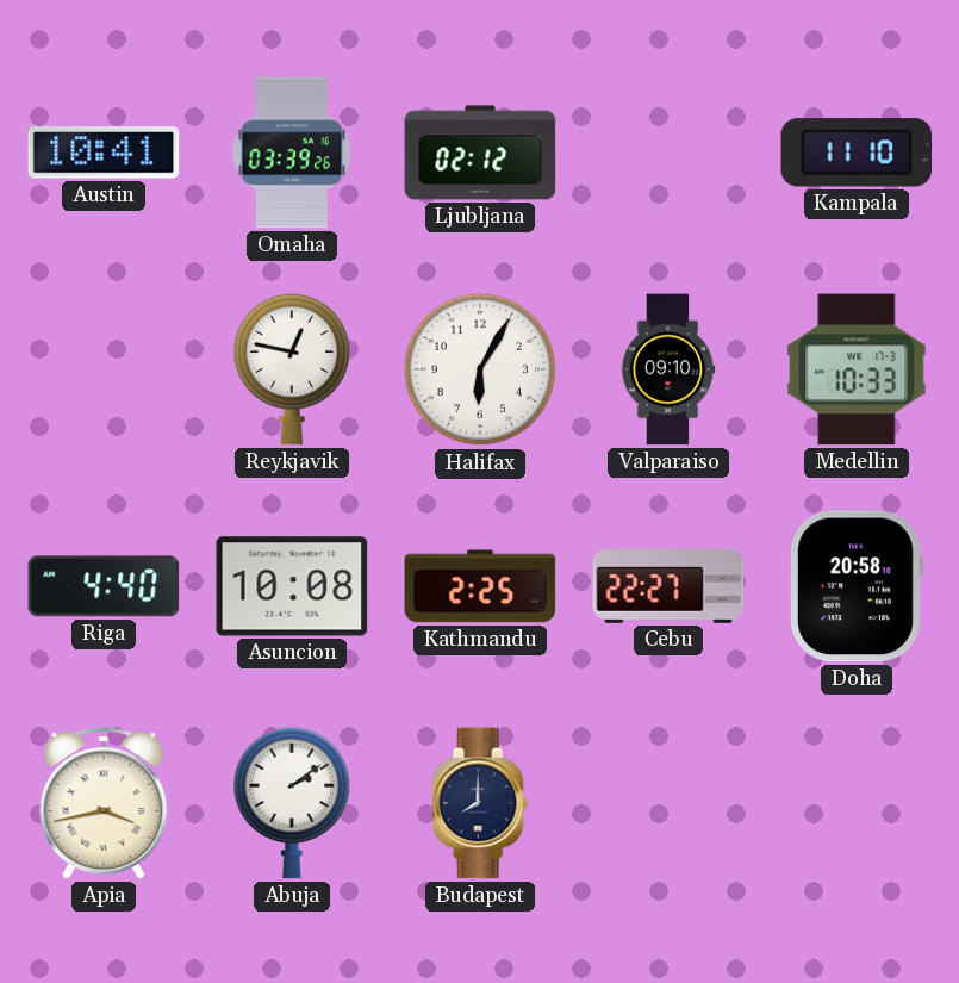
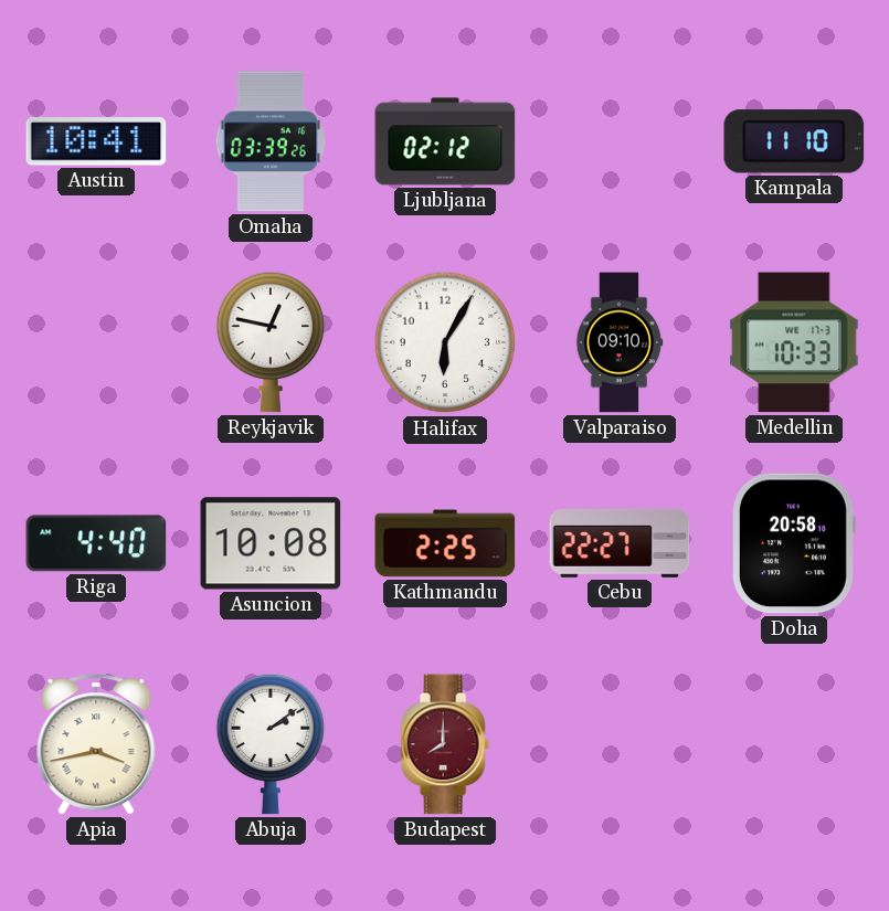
Budapest dial: navy -> burgundy (445, 744)
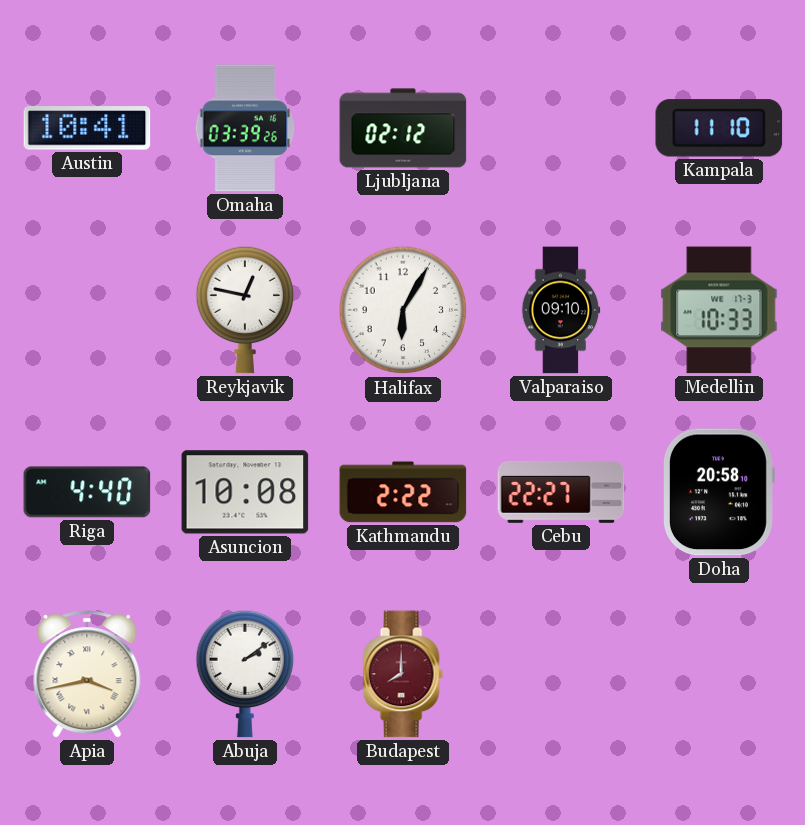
Kathmandu: 2:25 -> 2:22 (403, 492)
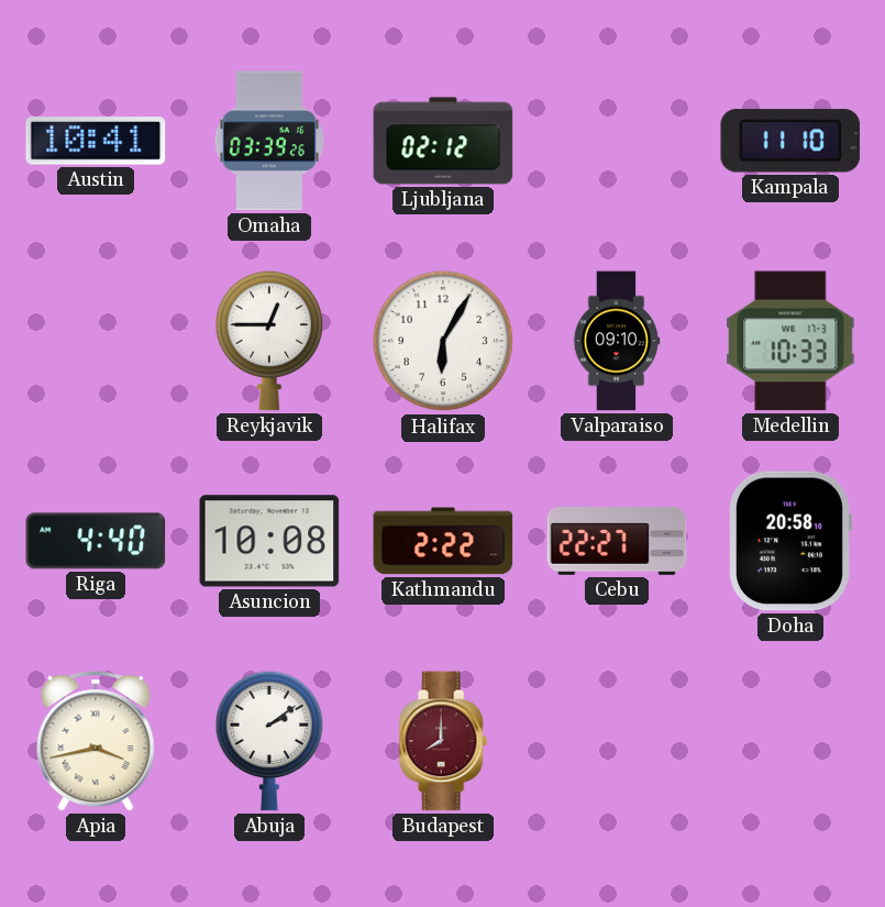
Reykjavik: 12:47 -> 12:45 (269, 341)
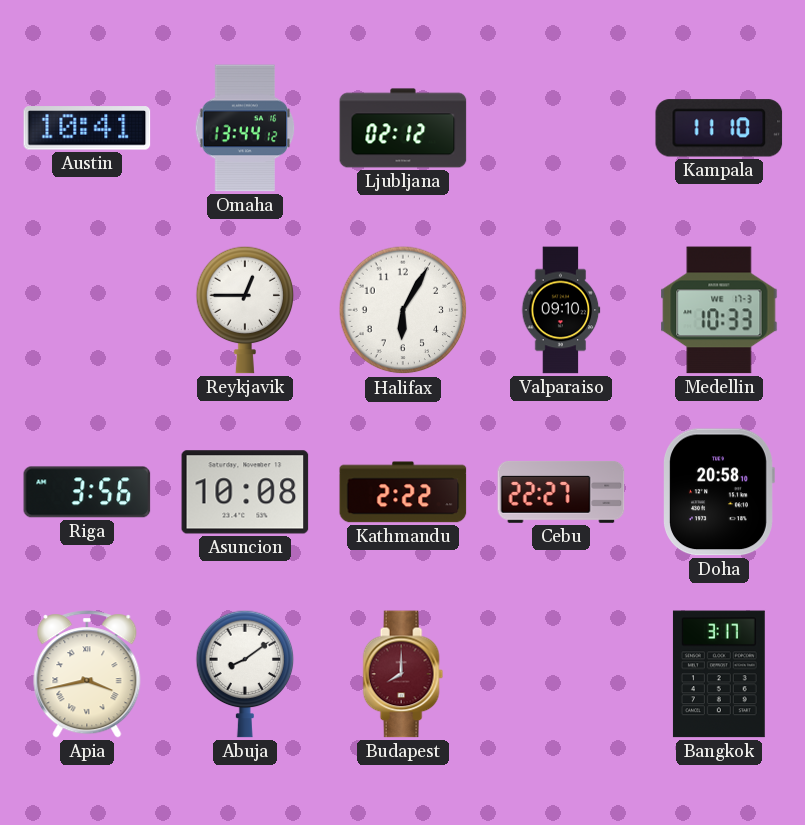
Omaha: 03:39 -> 13:44 (245, 128)
Riga: 4:40 -> 3:56 (87, 492)
Abuja: 2:09 -> 8:09 (245, 674)
Bangkok: none -> 3:17 (719, 674)
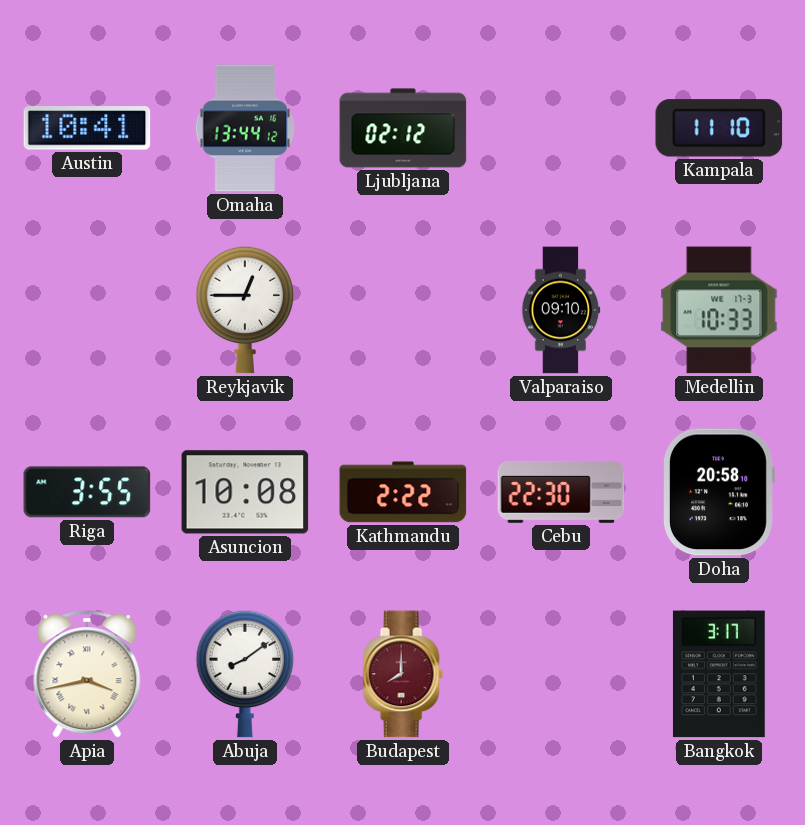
Halifax: 6:05 -> none (403, 310)
Riga: 3:56 -> 3:55 (87, 492)
Cebu: 22:27 -> 22:30 (561, 492)
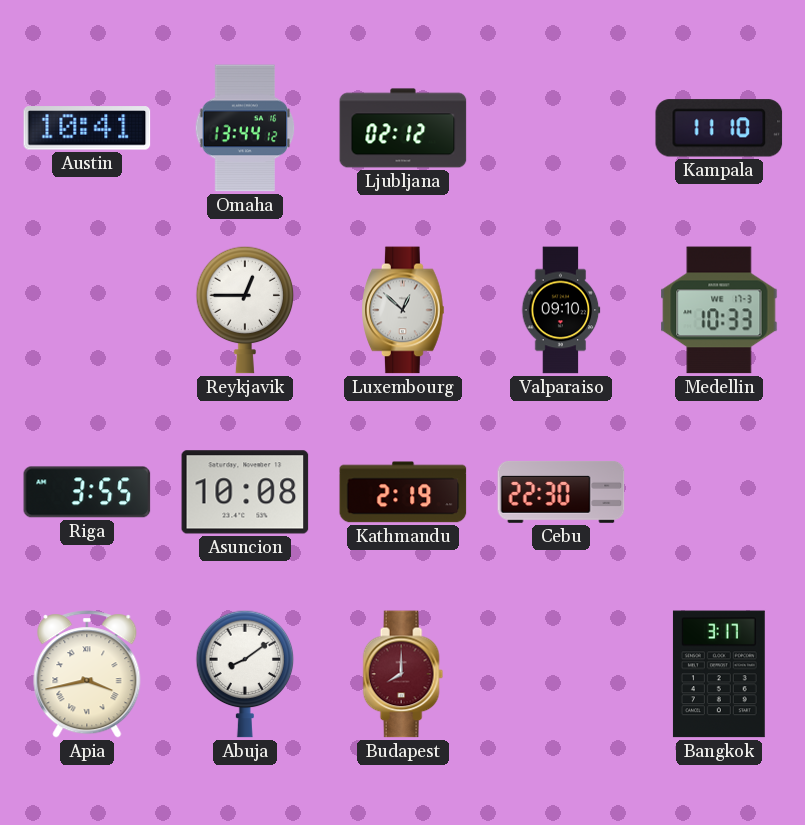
Luxembourg: none -> 12:52 (403, 310)
Kathmandu: 2:22 -> 2:19 (403, 492)
Doha: 20:58 -> none (719, 492)
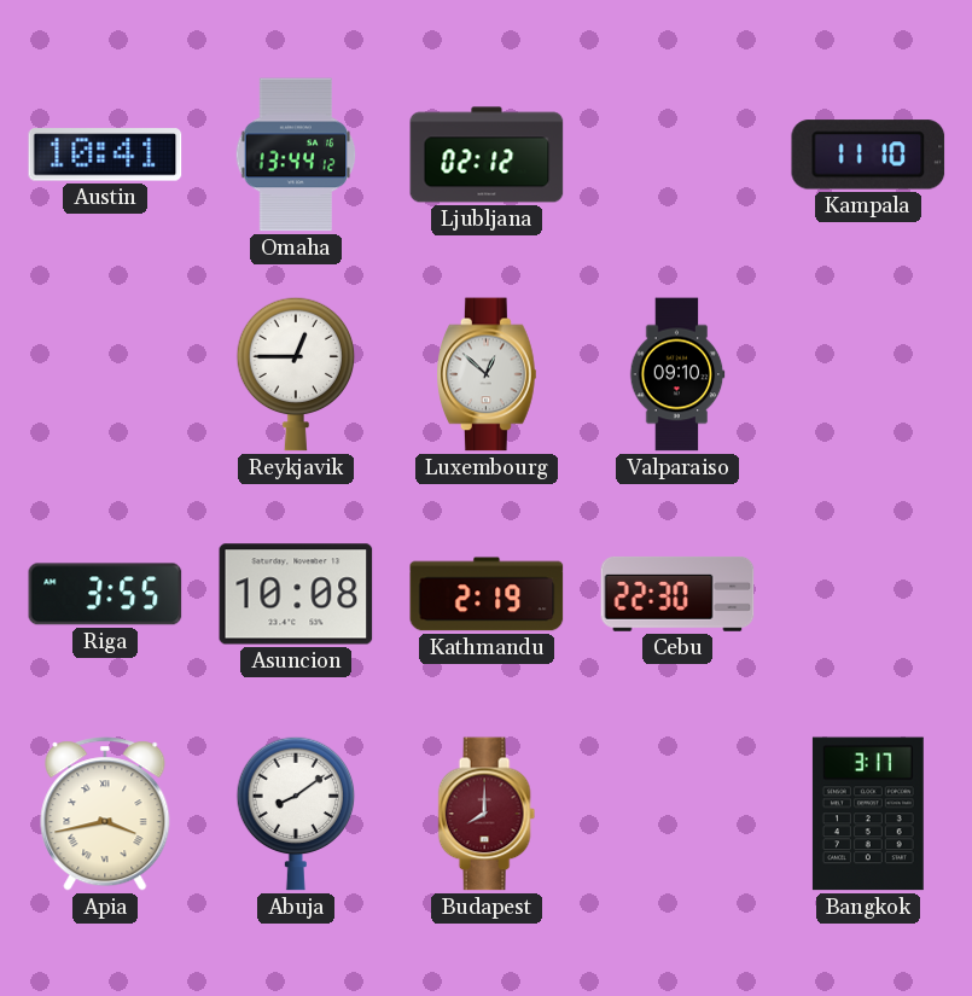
Medellin: 10:33 -> none (719, 310)
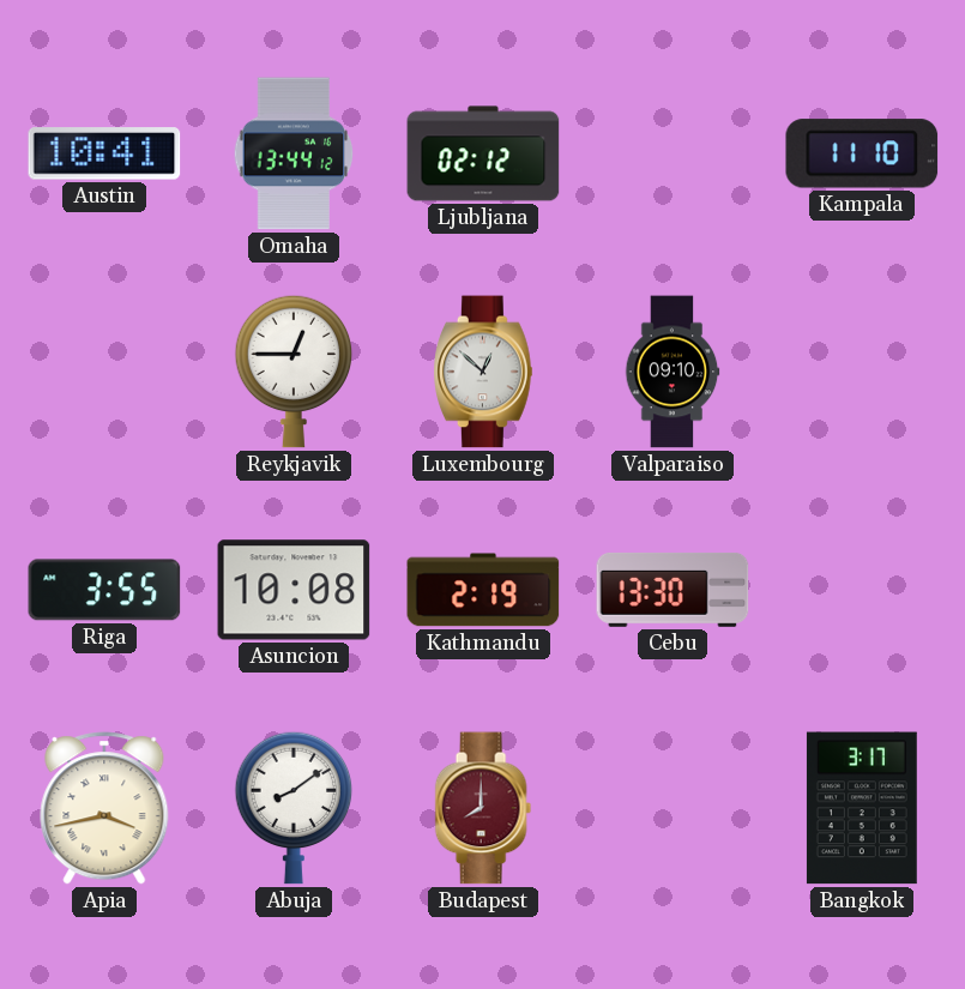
Cebu: 22:30 -> 13:30 (673, 590)
